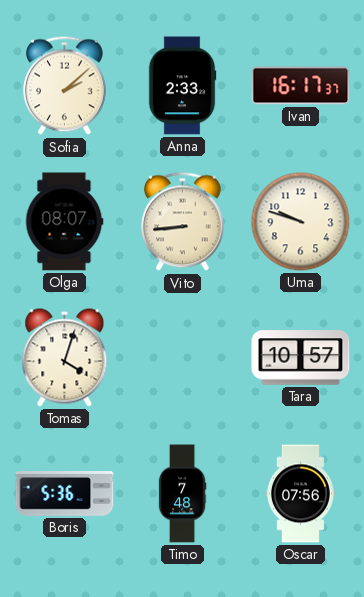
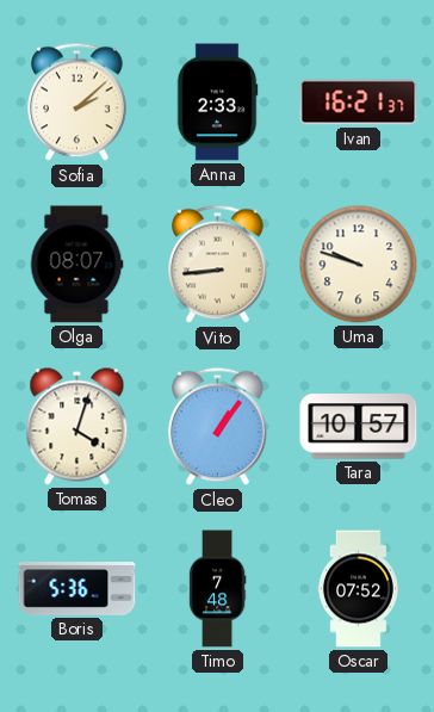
Ivan: 16:17 -> 16:21 (359, 103)
Cleo: none -> 1:06 (218, 427)
Oscar: 07:56 -> 07:52 (358, 589)
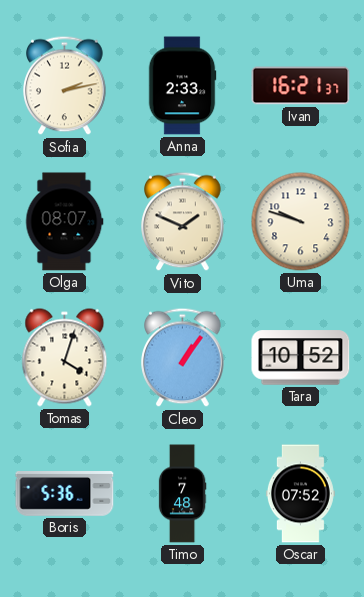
Sofia: 2:08 -> 2:13 (65, 86)
Vito: 8:44 -> 1:49 (183, 222)
Tara: 10:57 -> 10:52 (301, 358)
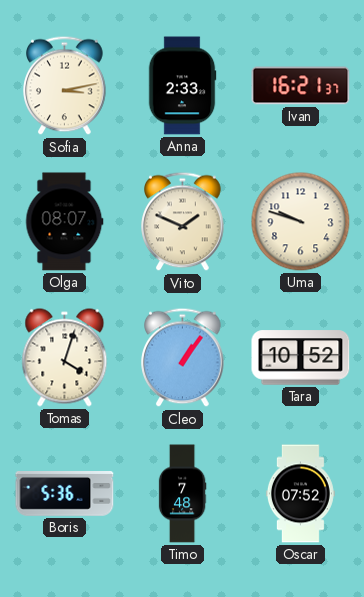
Sofia: 2:13 -> 3:13 (65, 86)
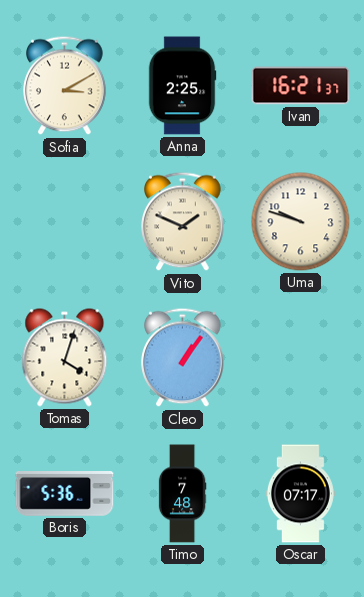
Sofia: 3:13 -> 3:10 (65, 86)
Anna: 2:33 -> 2:25 (182, 86)
Olga: 08:07 -> none (64, 222)
Tara: 10:52 -> none (301, 358)
Oscar: 07:52 -> 07:17 (300, 494)
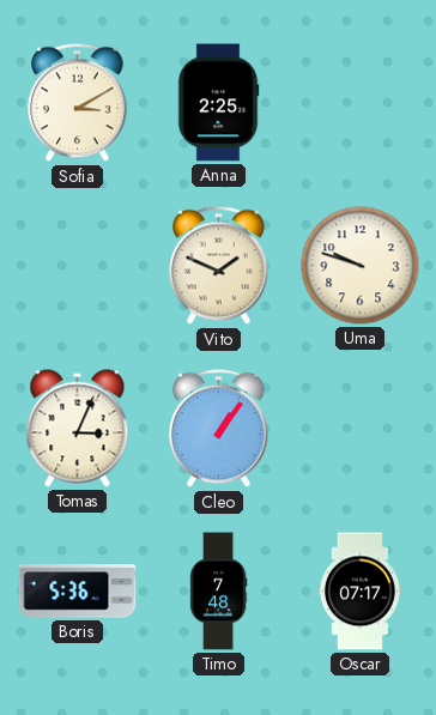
Ivan: 16:21 -> none (301, 86)
Tomas: 4:03 -> 3:04 (78, 429)
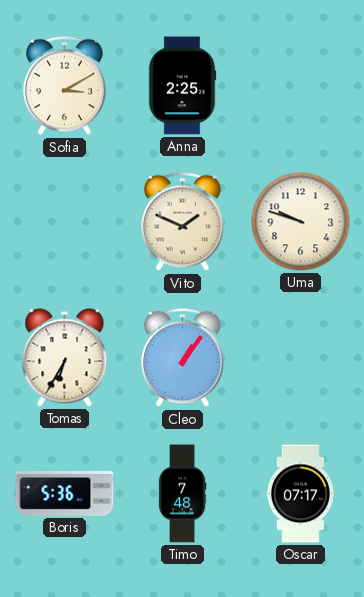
Tomas: 3:04 -> 6:35 (65, 358)
